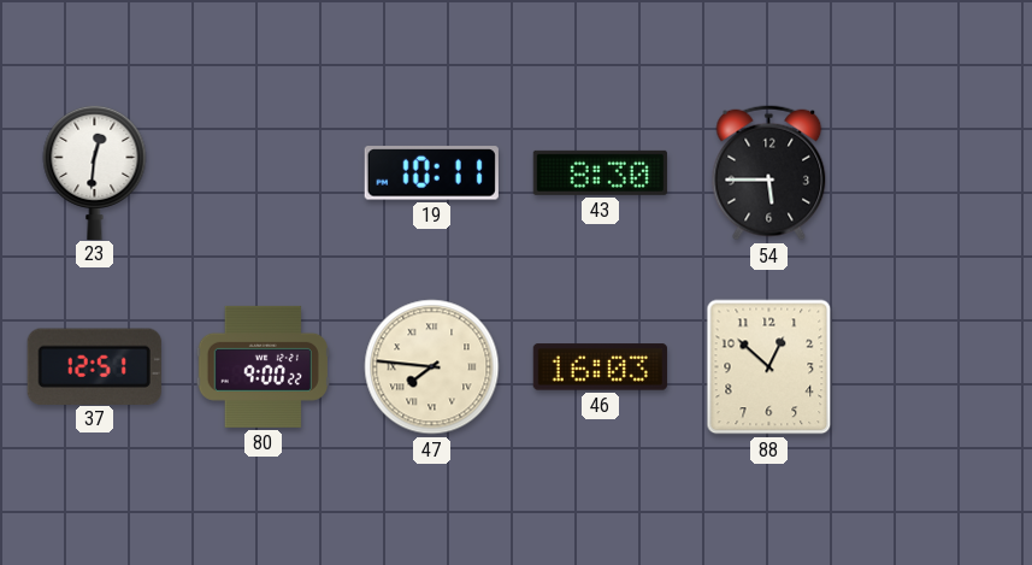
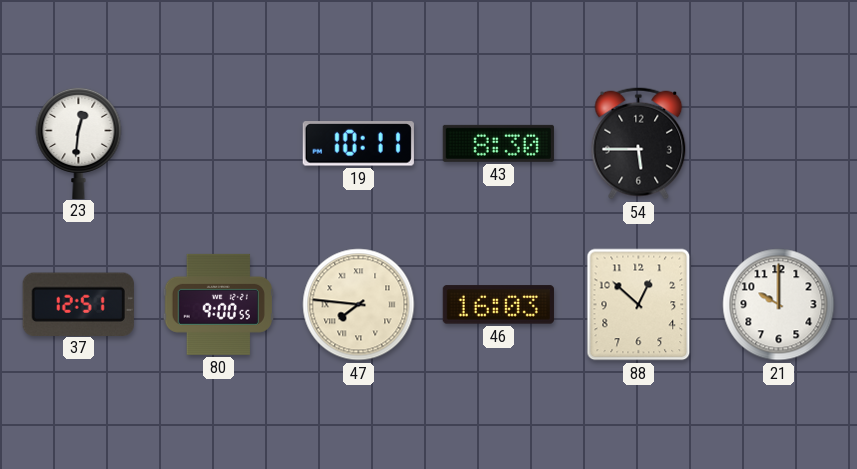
80: 9:00:22 -> 9:00:55 (218, 304)
21: none -> 10:00 (779, 305)
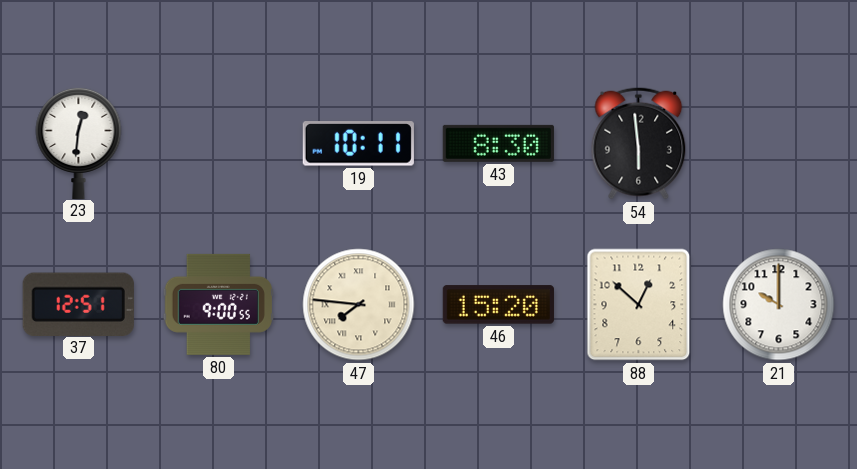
54: 5:45 -> 5:59 (639, 144)
46: 16:03 -> 15:20 (498, 305)
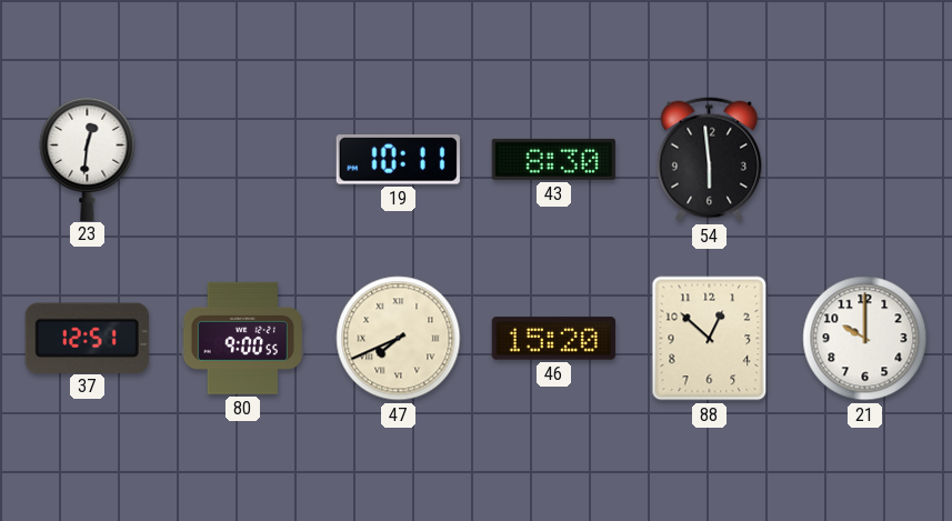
47: 7:46 -> 7:41 (399, 339)
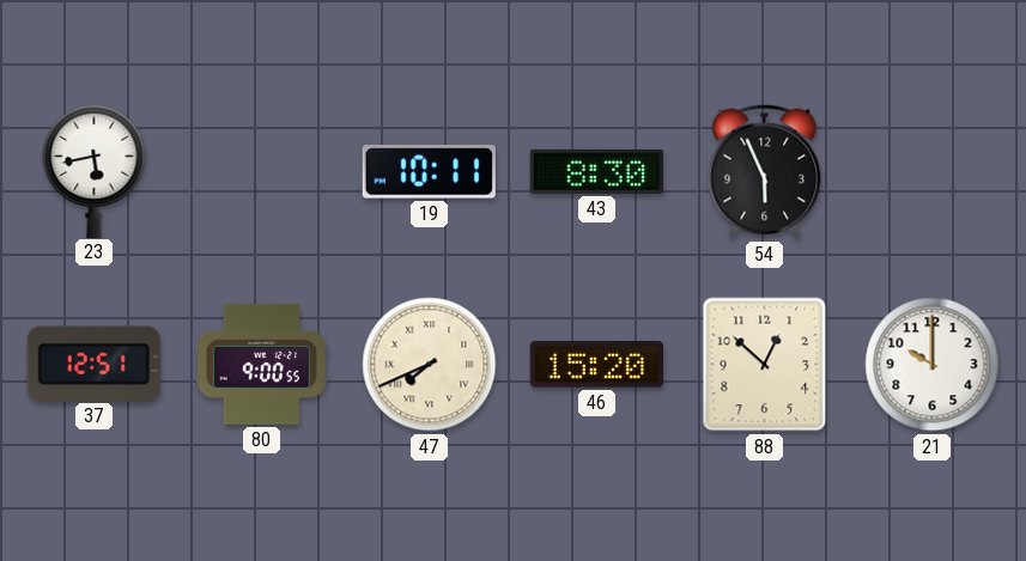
23: 12:31 -> 5:43 (95, 170)
54: 5:59 -> 5:56 (765, 172)
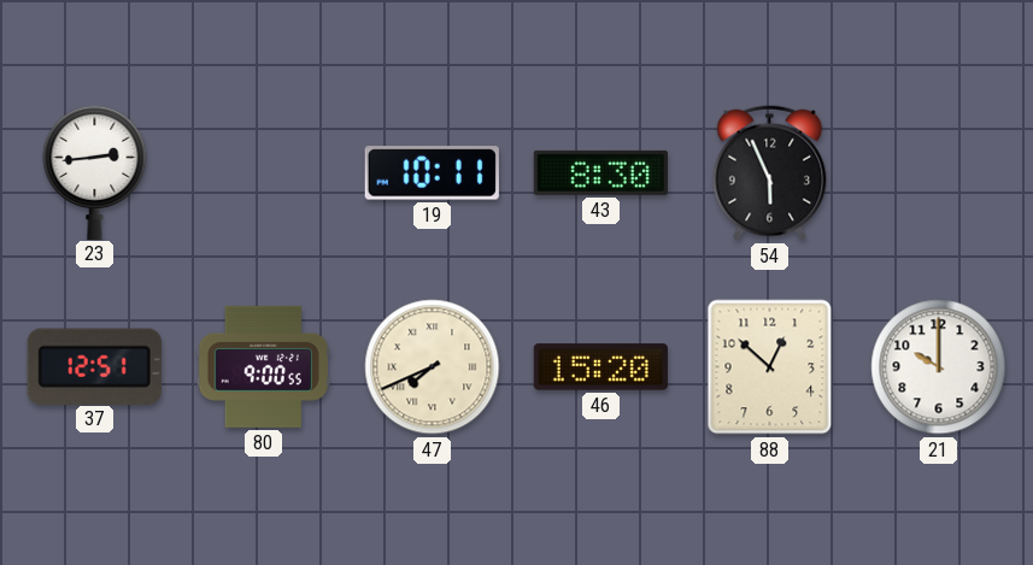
23: 5:43 -> 2:44 (95, 171)
